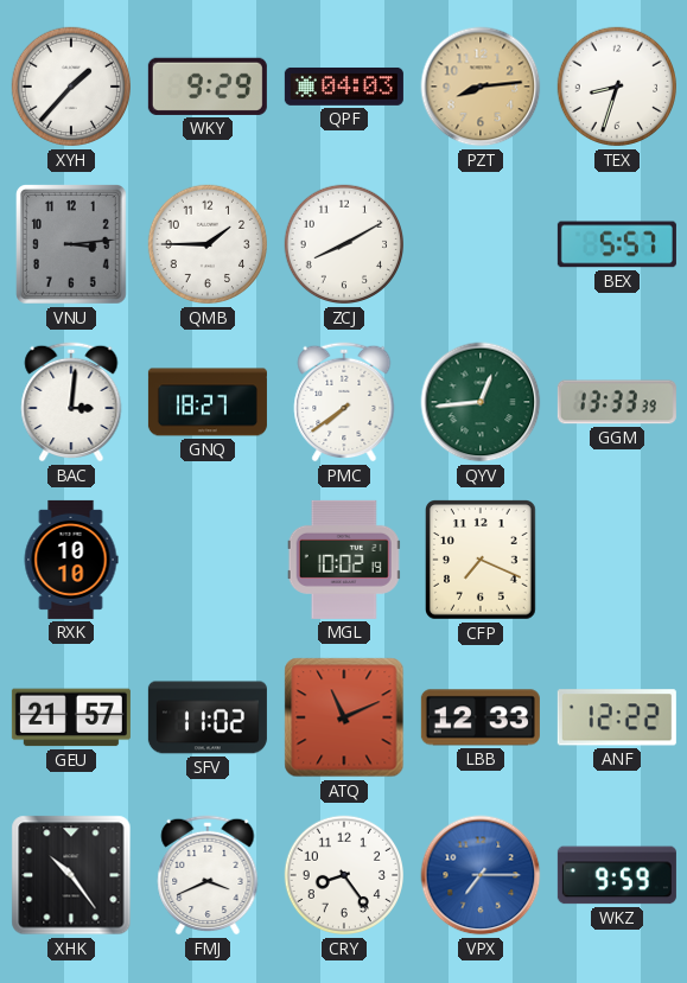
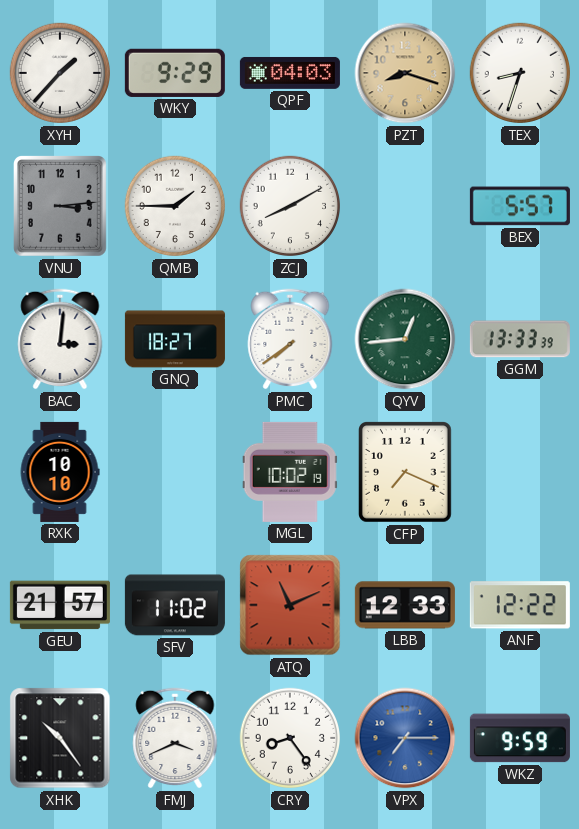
PZT: 8:14 -> 8:18 (405, 73)
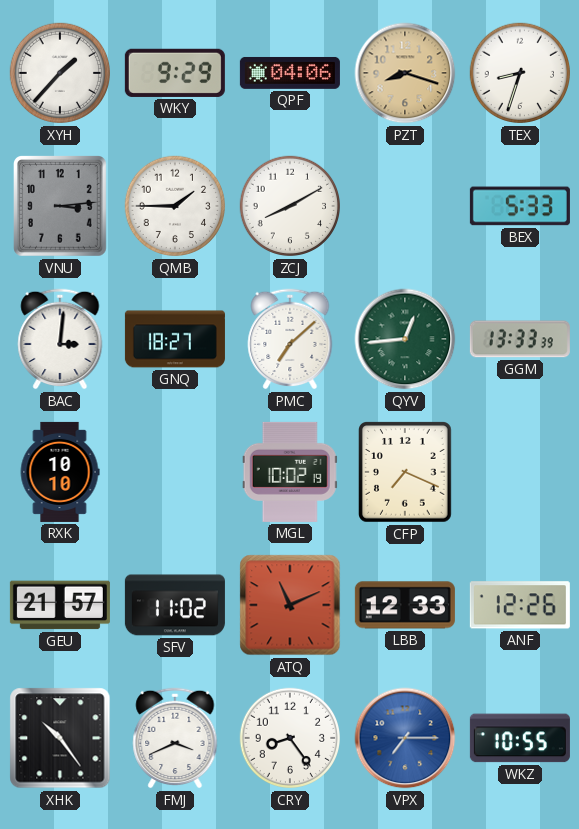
QPF: 04:03 -> 04:06 (290, 73)
BEX: 5:57 -> 5:33 (520, 206)
PMC: 7:39 -> 7:08 (290, 339)
ANF: 12:22 -> 12:26 (520, 605)
WKZ: 9:59 -> 10:55 (520, 738)
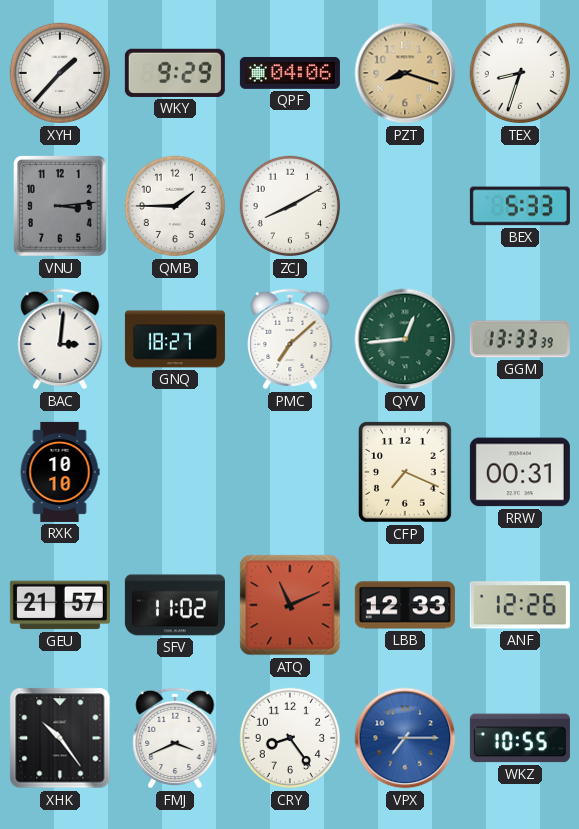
MGL: 10:02 -> none (290, 472)
RRW: none -> 00:31 (520, 472)
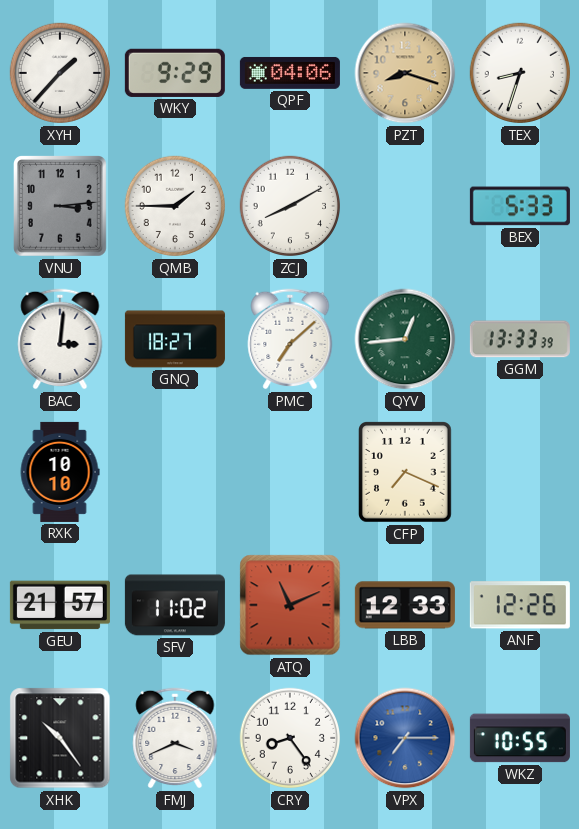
RRW: 00:31 -> none (520, 472)
